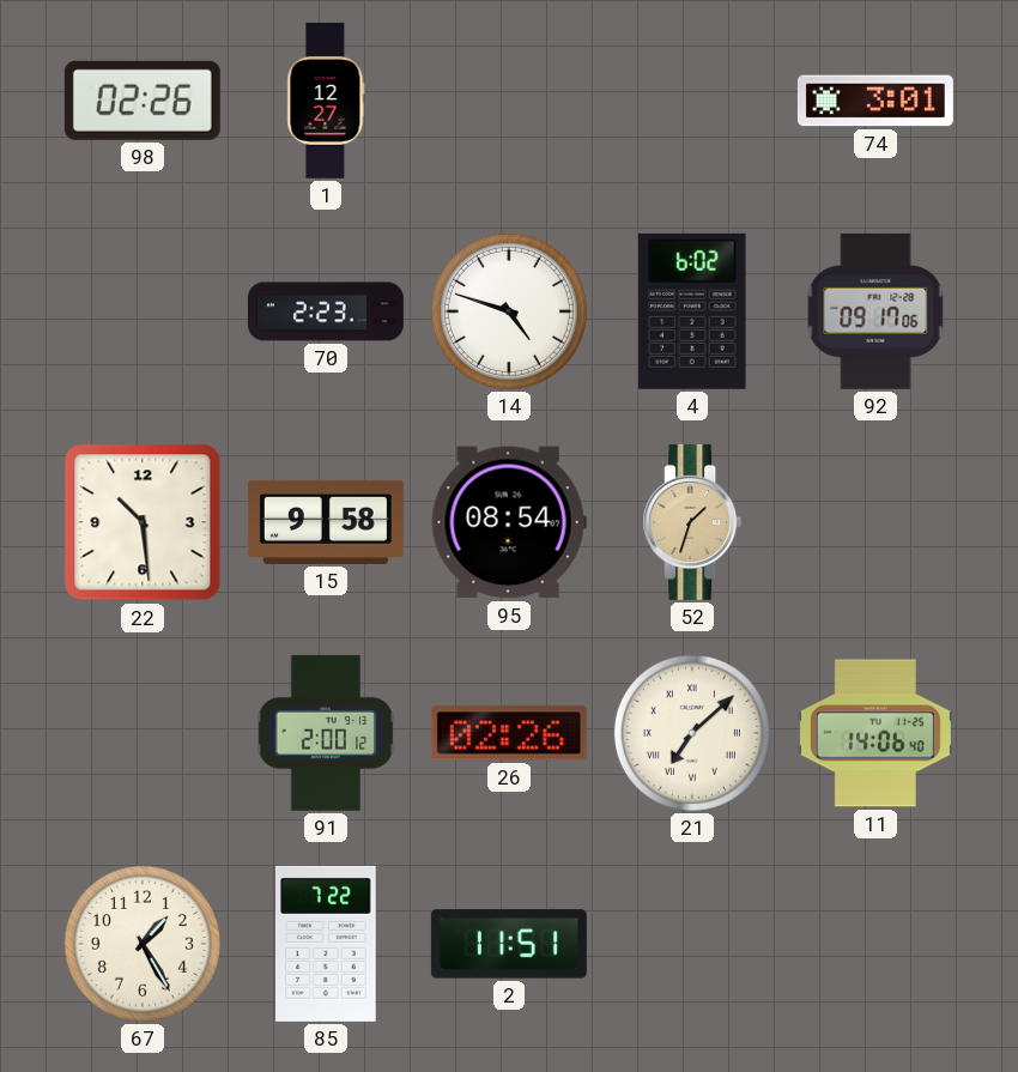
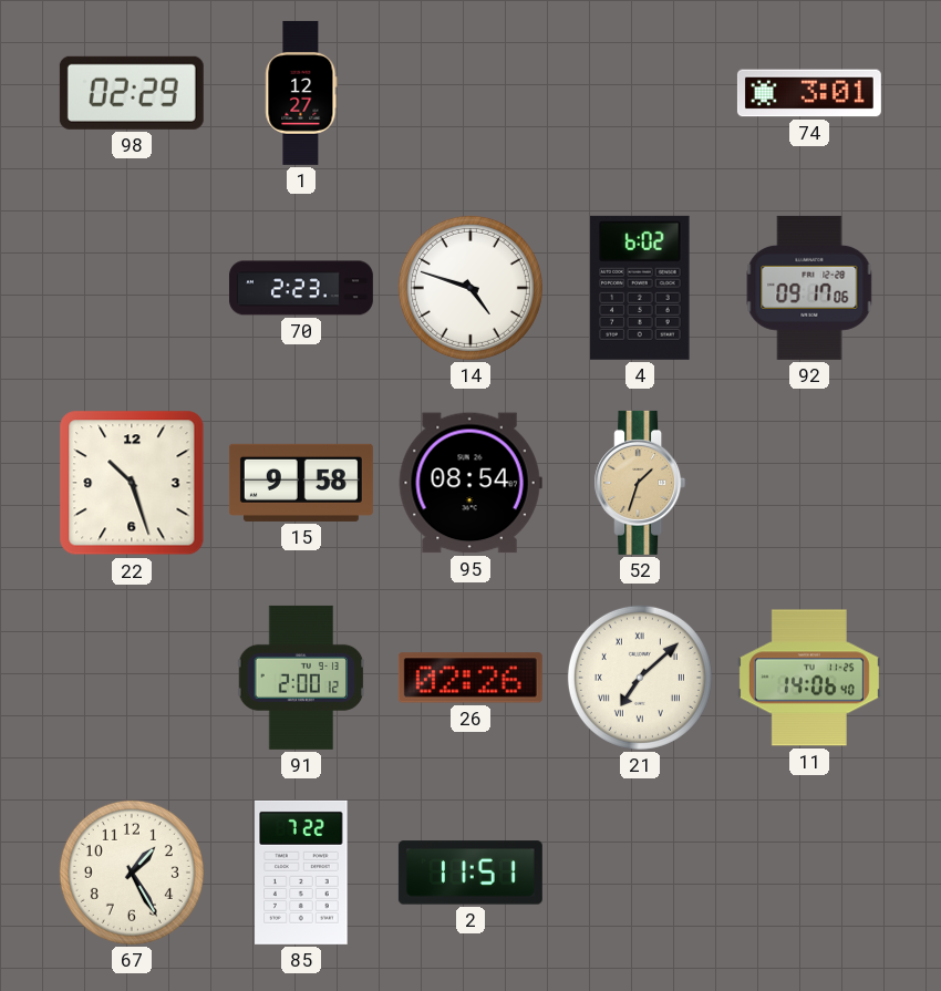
98: 02:26 -> 02:29 (132, 93)
22: 10:29 -> 10:27 (132, 483)
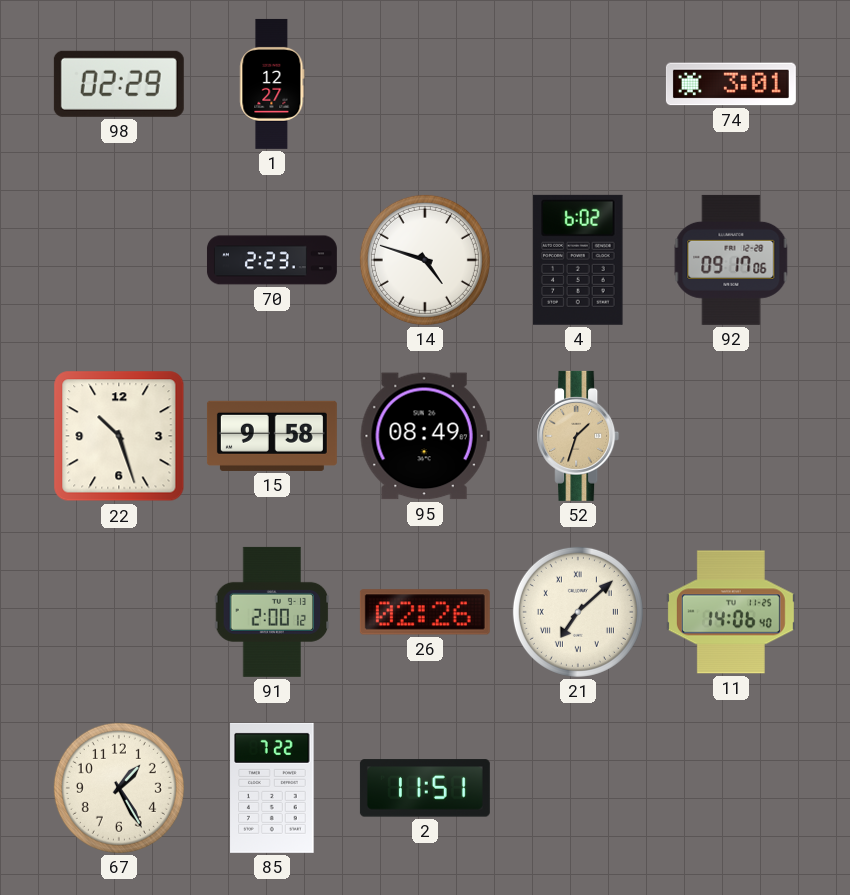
95: 08:54 -> 08:49 (425, 436)
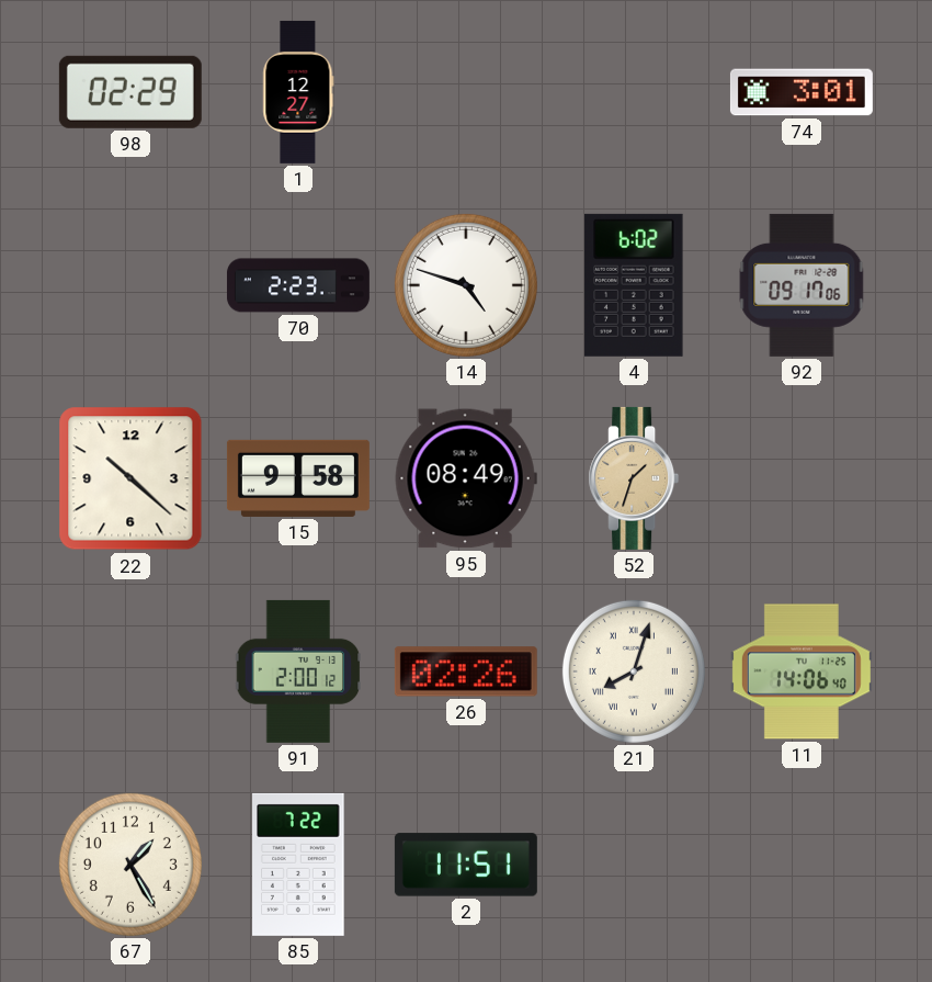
22: 10:27 -> 10:22 (130, 478)
21: 7:08 -> 8:03 (634, 671)
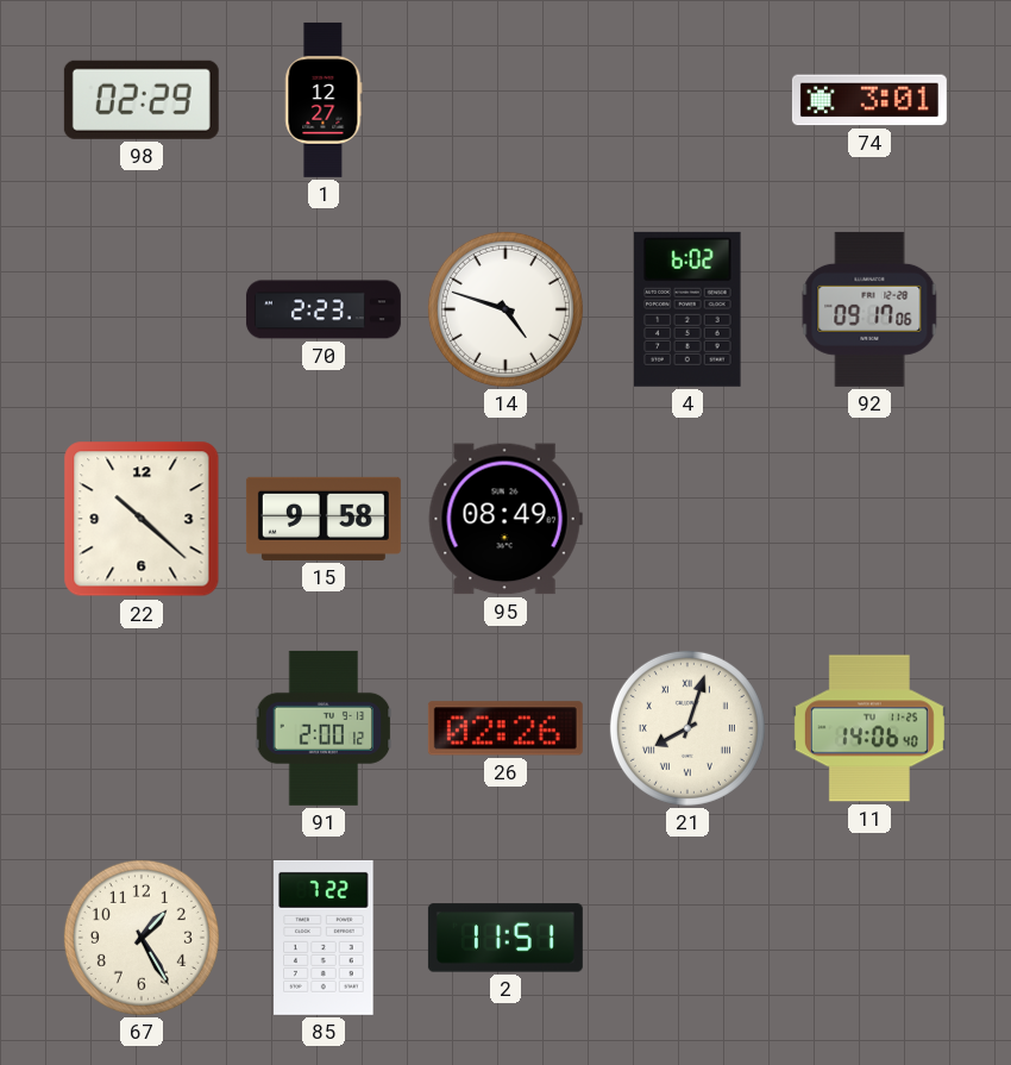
52: 1:33 -> none (634, 478)
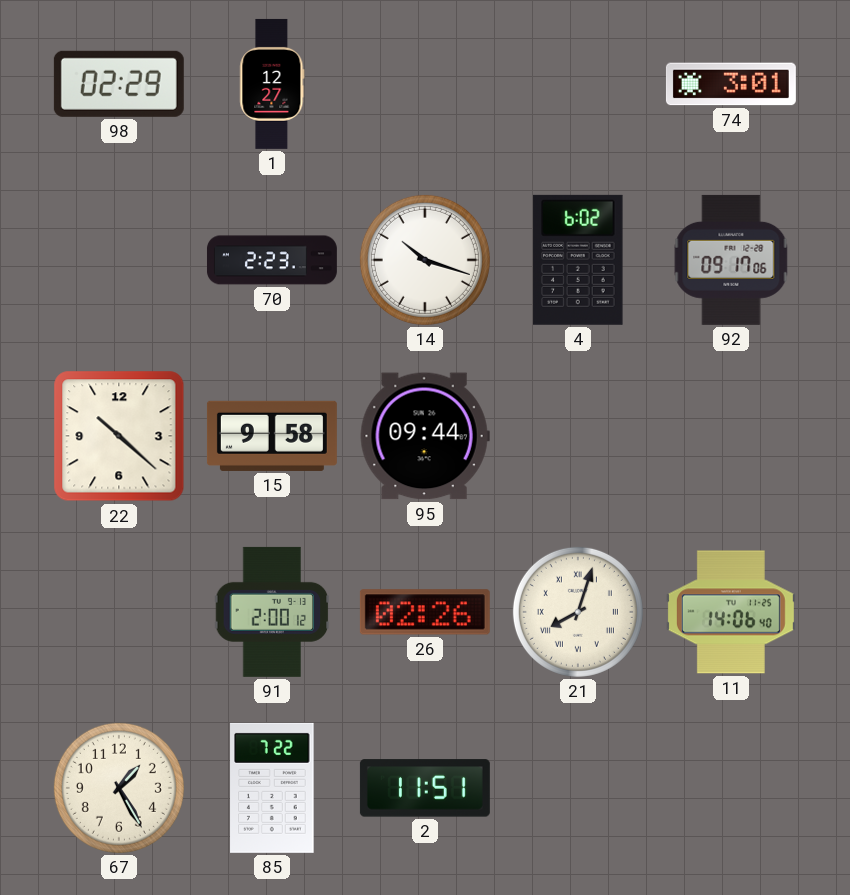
14: 4:48 -> 10:18 (425, 260)
95: 08:49 -> 09:44 (425, 436)
